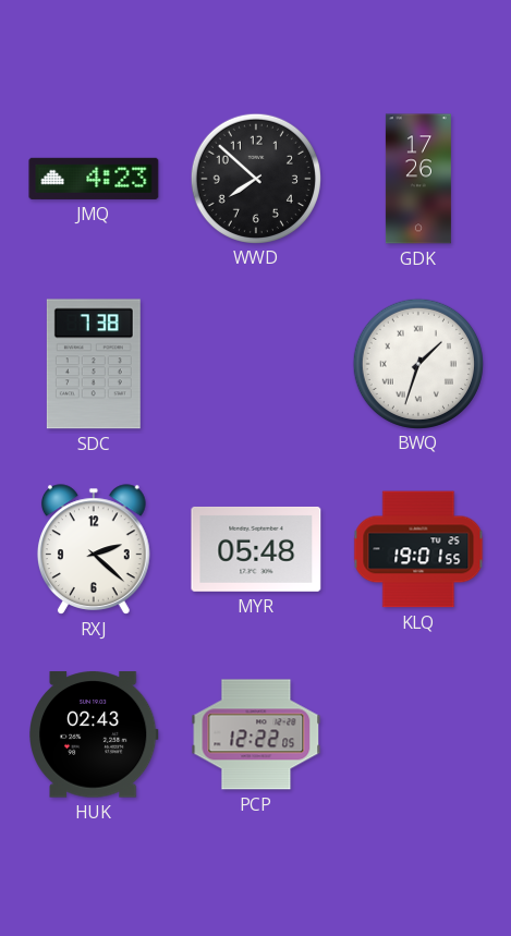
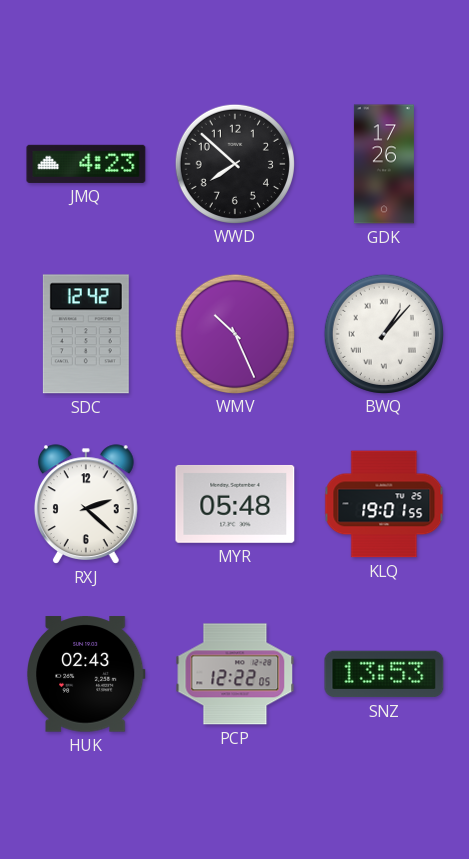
SDC: 7:38 -> 12:42 (86, 334)
WMV: none -> 10:26 (234, 333)
BWQ: 1:33 -> 1:07 (383, 333)
SNZ: none -> 13:53 (384, 674)
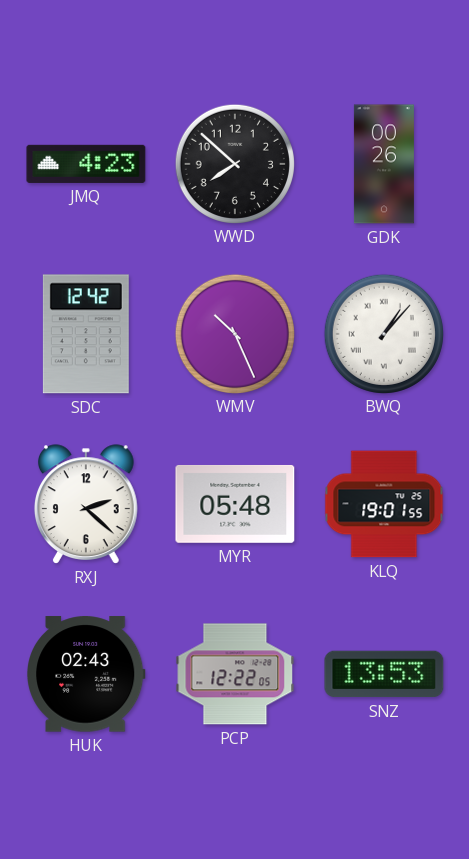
GDK: 17:26 -> 00:26 (384, 164)
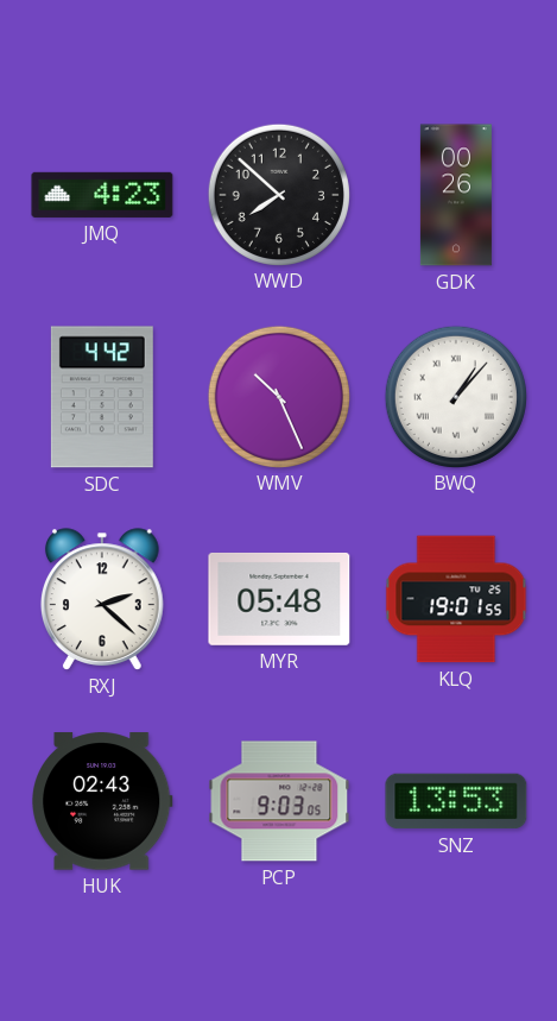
SDC: 12:42 -> 4:42 (102, 397)
PCP: 12:22 -> 9:03 (279, 801)
